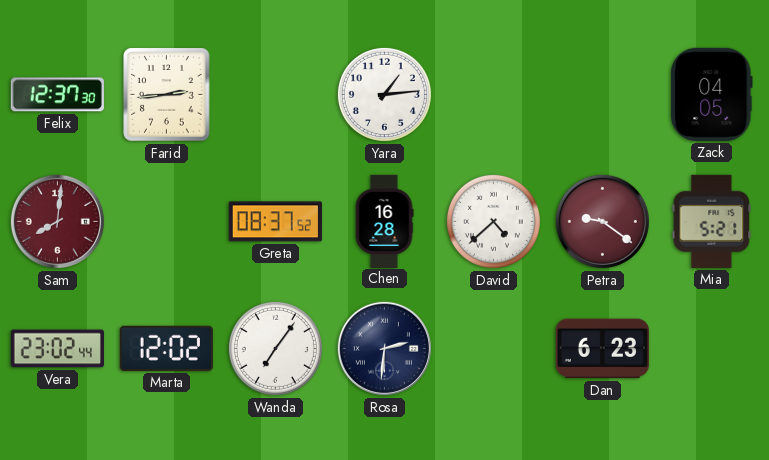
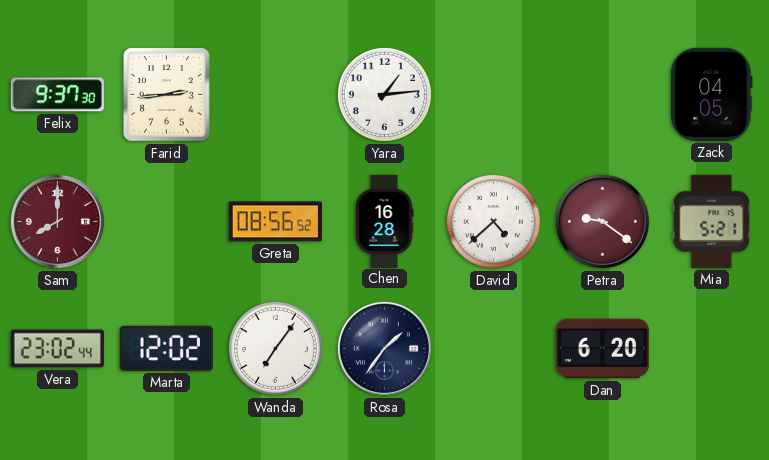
Felix: 12:37 -> 9:37 (57, 95)
Sam: 8:01 -> 8:00 (57, 221)
Greta: 08:37 -> 08:56 (275, 222)
Rosa: 2:31 -> 1:36 (384, 348)
Dan: 6:23 -> 6:20 (602, 349)
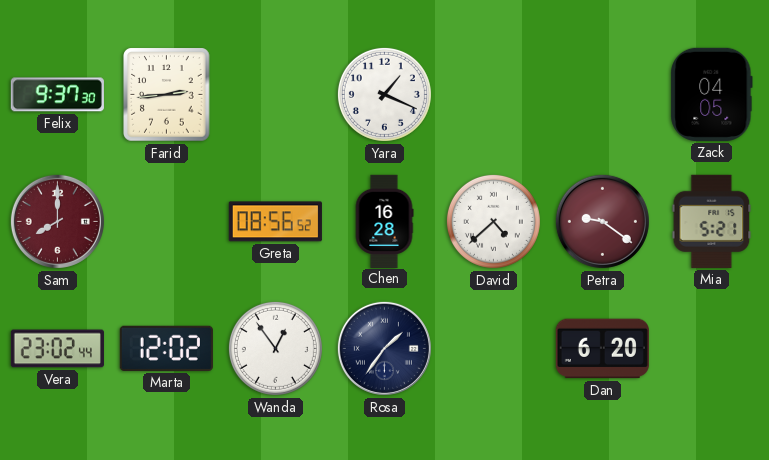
Yara: 1:14 -> 1:19 (384, 94)
Wanda: 7:06 -> 12:54 (275, 348)
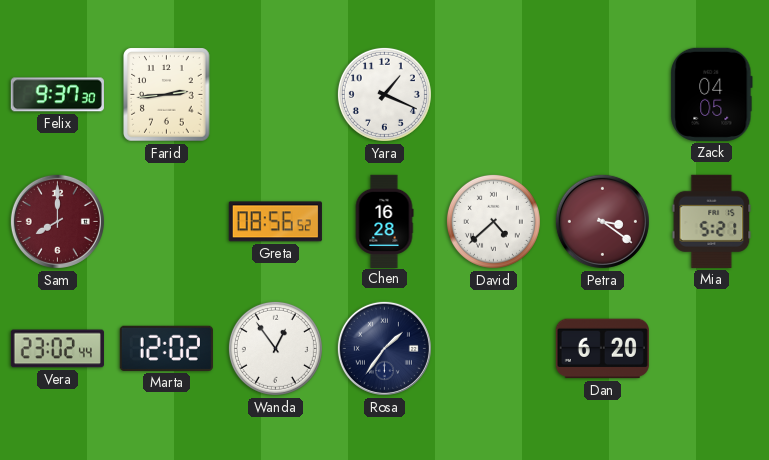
Petra: 9:21 -> 3:21 (602, 221)
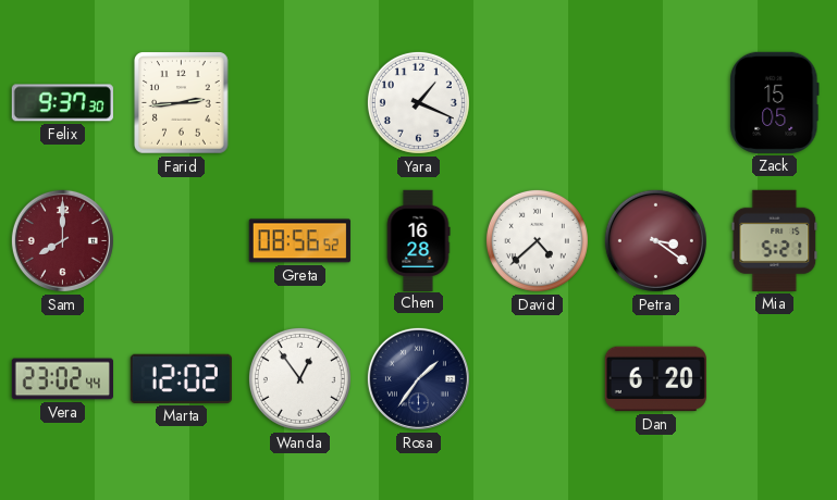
Zack: 04:05 -> 15:05 (775, 102)
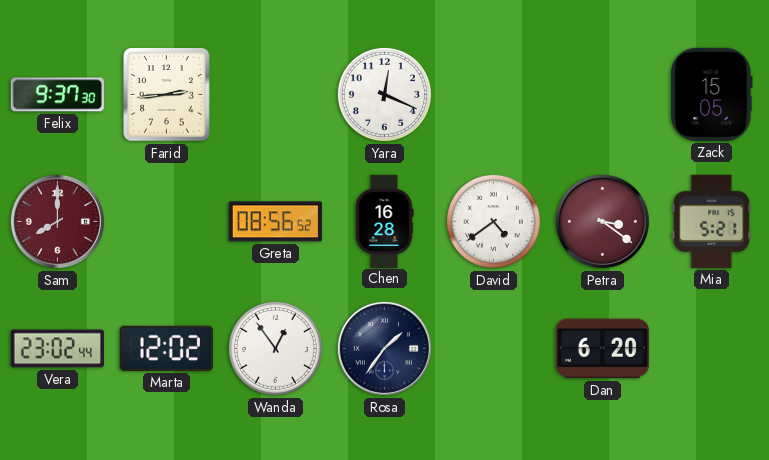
Yara: 1:19 -> 12:19 (384, 94)
David: 4:38 -> 4:39 (493, 221)
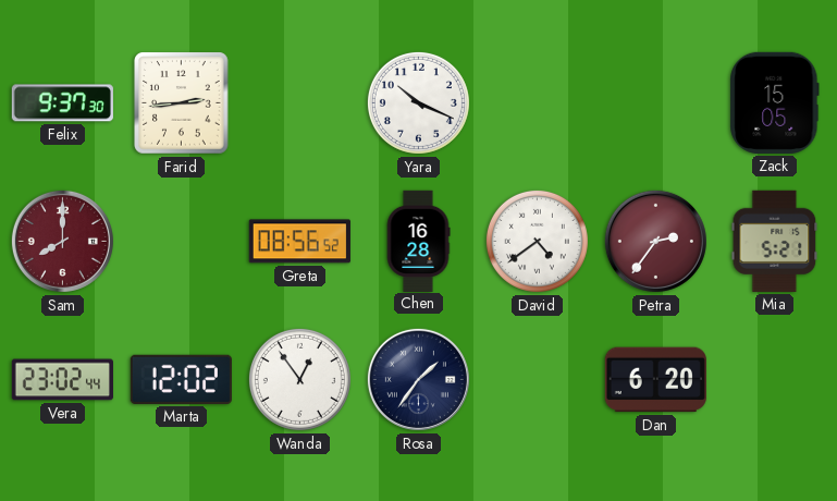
Yara: 12:19 -> 10:19 (418, 102)
Petra: 3:21 -> 2:36 (655, 241)
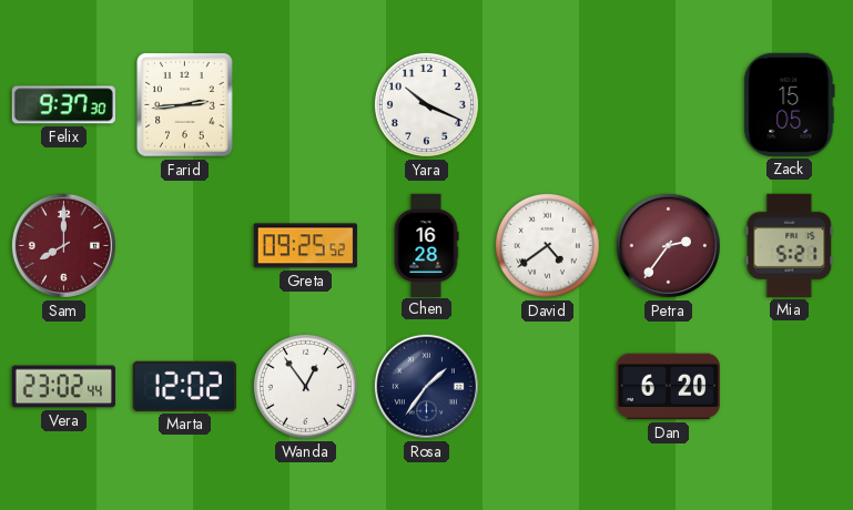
Greta: 08:56 -> 09:25 (305, 246)
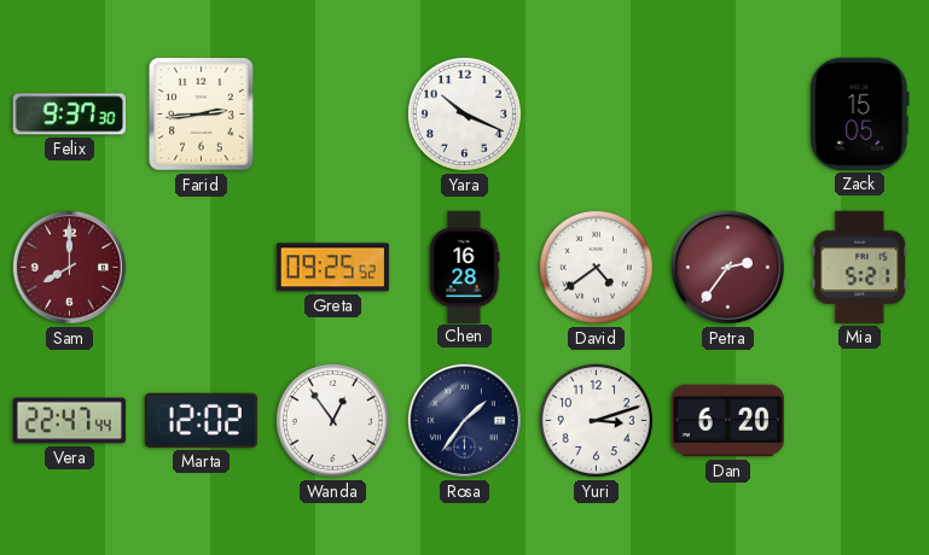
Vera: 23:02 -> 22:47 (69, 421)
Yuri: none -> 3:12 (596, 420)
